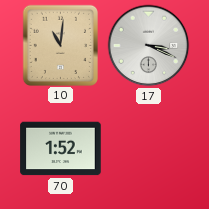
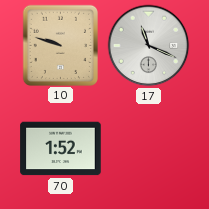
10: 11:01 -> 9:48 (60, 45)
17: 3:19 -> 11:19 (149, 46)
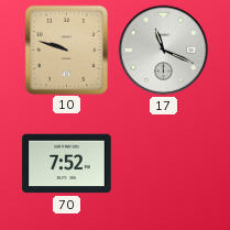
70: 1:52 -> 7:52 (67, 164)
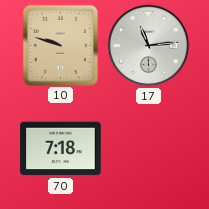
17: 11:19 -> 11:14 (149, 46)
70: 7:52 -> 7:18 (61, 149)
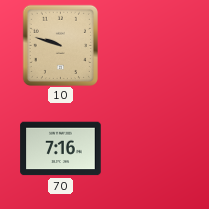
17: 11:14 -> none (149, 46)
70: 7:18 -> 7:16 (61, 149)
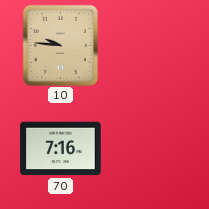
10: 9:48 -> 9:46 (60, 45)
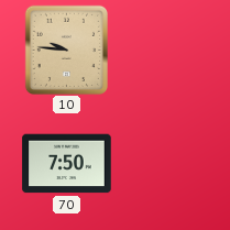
70: 7:16 -> 7:50 (67, 164)
